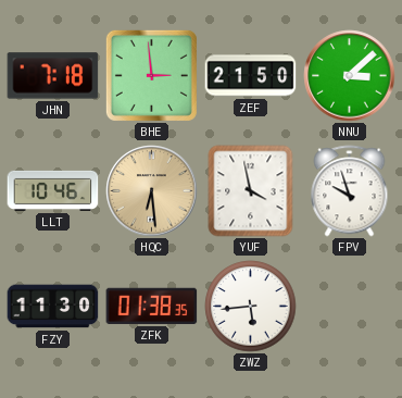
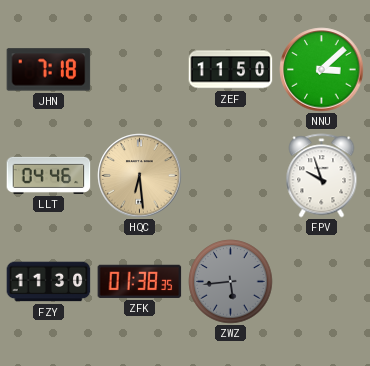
BHE: 2:59 -> none (151, 75)
ZEF: 21:50 -> 11:50 (231, 70)
LLT: 10:46 -> 04:46 (49, 175)
YUF: 3:58 -> none (251, 191)
ZWZ dial: white -> grey (231, 282)
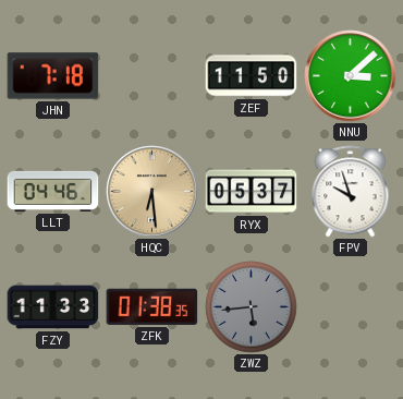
RYX: none -> 05:37 (252, 192)
FZY: 11:30 -> 11:33 (53, 307)
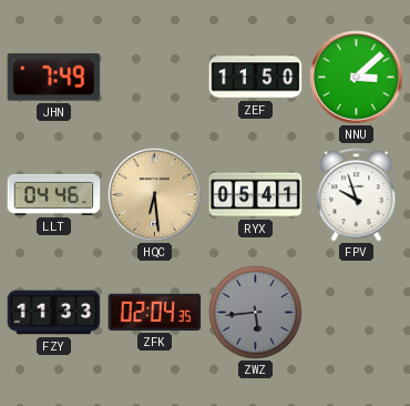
JHN: 7:18 -> 7:49 (54, 78)
RYX: 05:37 -> 05:41 (256, 195)
ZFK: 01:38 -> 02:04 (155, 312)
